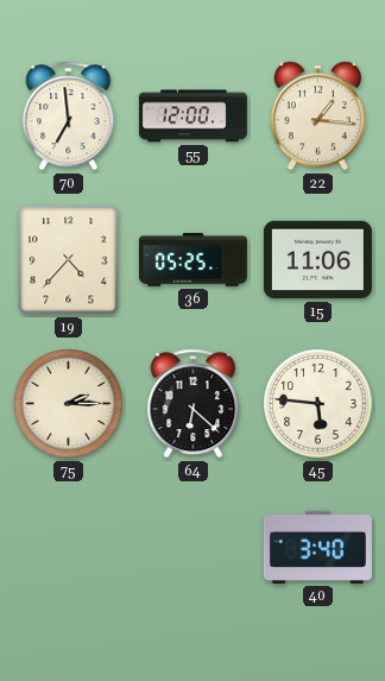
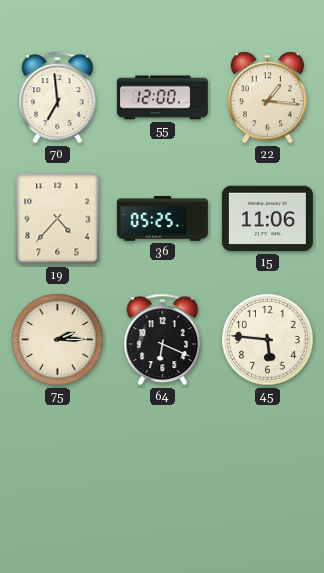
64: 6:22 -> 6:19 (163, 340)
40: 3:40 -> none (317, 547)
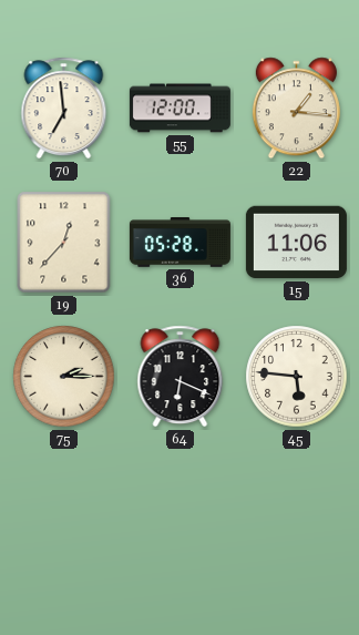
19: 4:37 -> 12:37 (64, 243)
36: 05:25 -> 05:28 (179, 243)
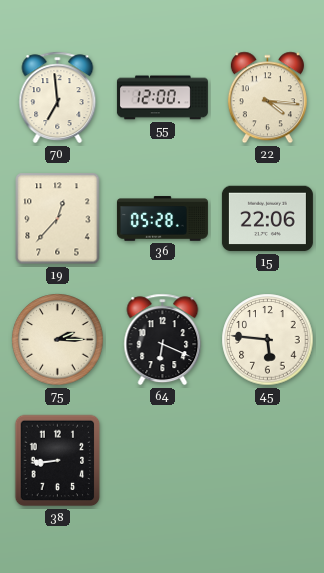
22: 1:16 -> 4:16 (267, 98)
15: 11:06 -> 22:06 (267, 219)
38: none -> 8:44 (58, 461)
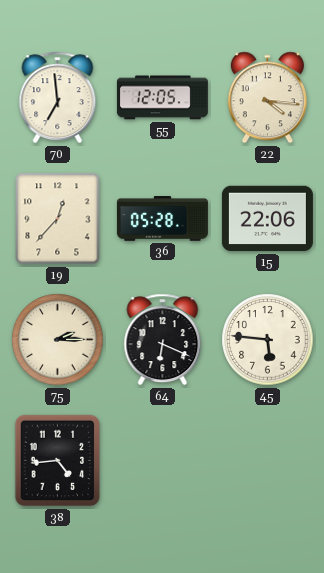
55: 12:00 -> 12:05 (162, 98)
38: 8:44 -> 4:44 (58, 461)
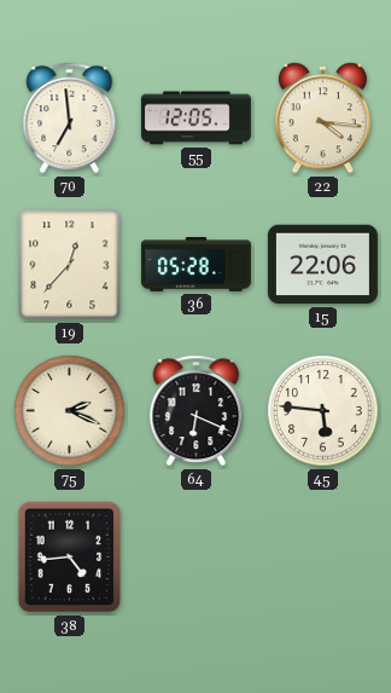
75: 2:15 -> 2:19 (70, 411)
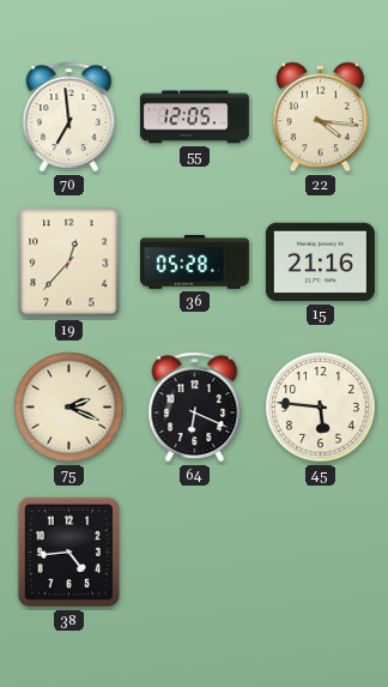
15: 22:06 -> 21:16 (320, 263)
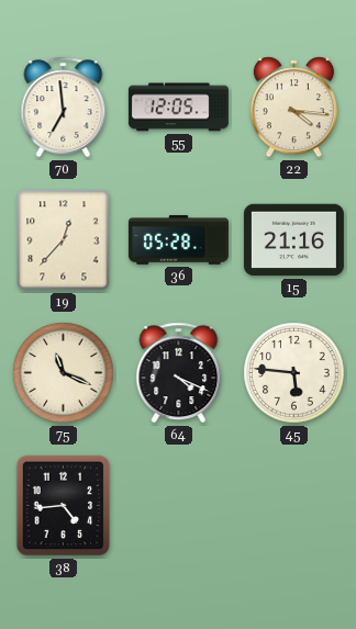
75: 2:19 -> 11:19 (64, 373)
64: 6:19 -> 4:19 (179, 373)
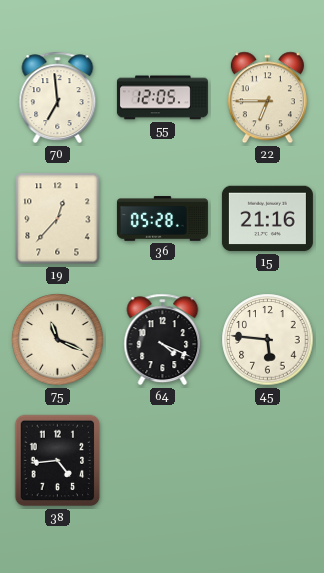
22: 4:16 -> 6:45 (267, 98)
